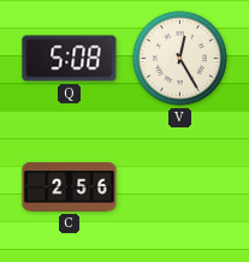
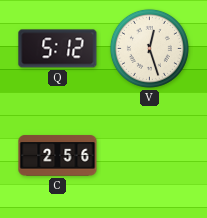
Q: 5:08 -> 5:12 (58, 49)
V: 12:25 -> 12:27 (149, 48)
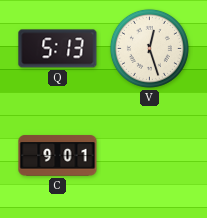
Q: 5:12 -> 5:13 (58, 49)
C: 2:56 -> 9:01 (58, 156)
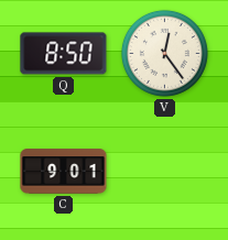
Q: 5:13 -> 8:50 (64, 54)
V: 12:27 -> 12:24 (164, 53)
